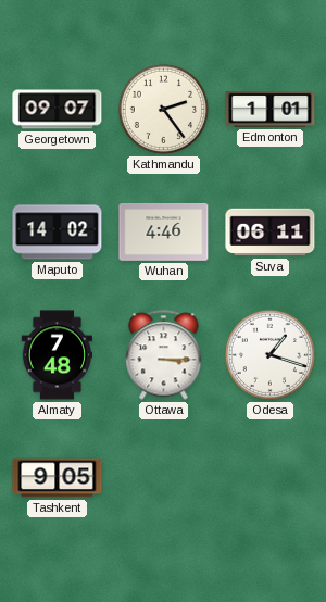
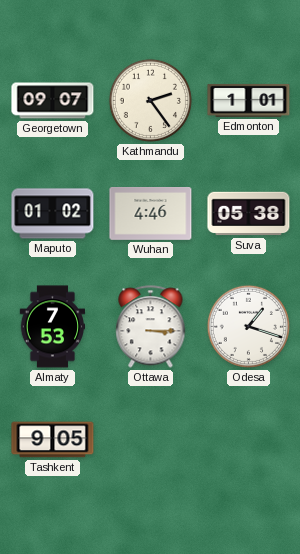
Maputo: 14:02 -> 01:02 (53, 214)
Suva: 06:11 -> 05:38 (249, 214)
Almaty: 7:48 -> 7:53 (53, 327)
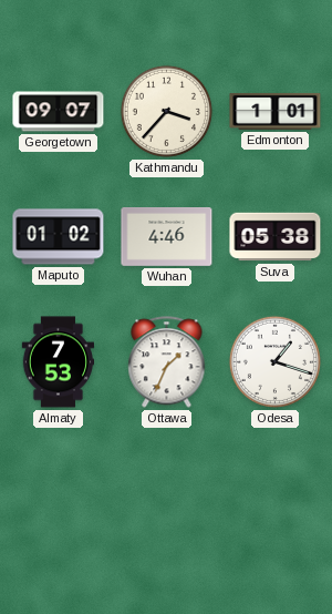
Kathmandu: 2:24 -> 3:37 (166, 111)
Ottawa: 3:15 -> 1:34 (167, 362)
Tashkent: 9:05 -> none (53, 440)
